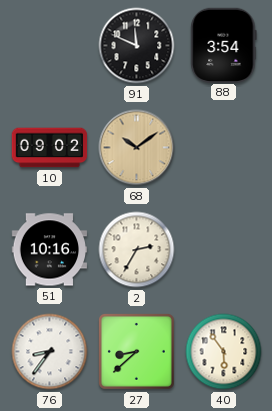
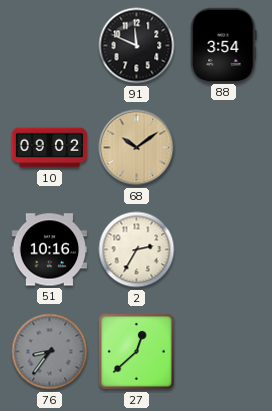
76 dial: white -> grey (50, 352)
27: 8:38 -> 12:38 (136, 351)
40: 5:54 -> none (224, 352)
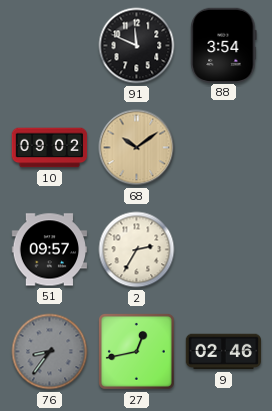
51: 10:16 -> 09:57 (49, 250)
27: 12:38 -> 12:43 (136, 351)
9: none -> 02:46 (223, 352)
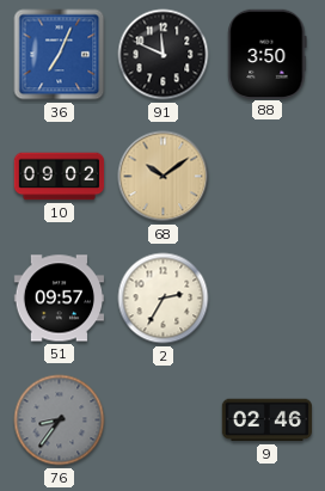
36: none -> 7:04 (60, 55)
88: 3:54 -> 3:50 (268, 54)
27: 12:43 -> none (136, 351)
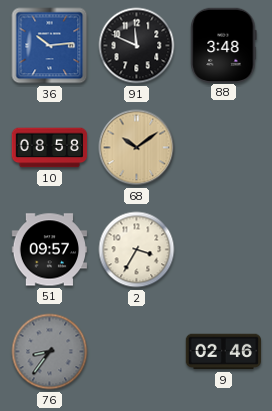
36: 7:04 -> 10:14 (50, 46)
88: 3:50 -> 3:48 (224, 45)
10: 09:02 -> 08:58 (50, 148)
2: 2:35 -> 3:35 (137, 250)
